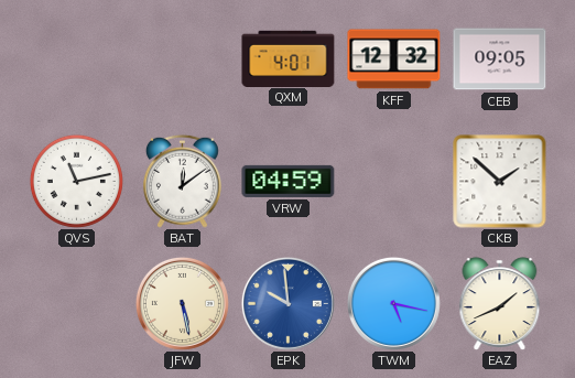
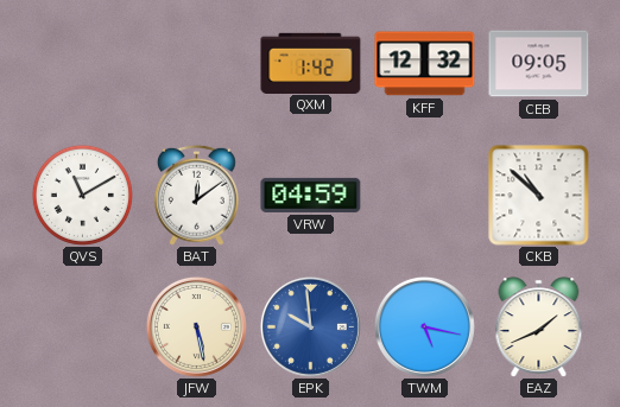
QXM: 4:01 -> 1:42 (311, 63)
QVS: 11:13 -> 11:10 (82, 195)
CKB: 1:52 -> 10:52 (539, 196)
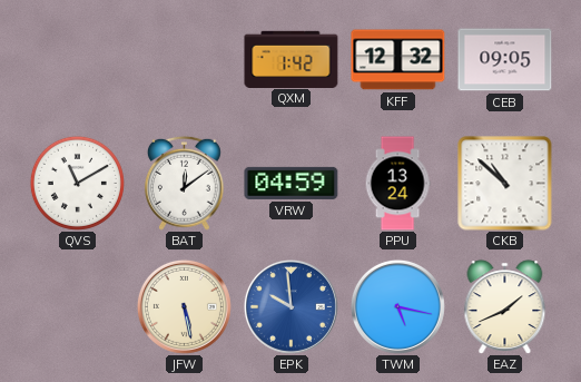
PPU: none -> 13:24 (397, 184)
